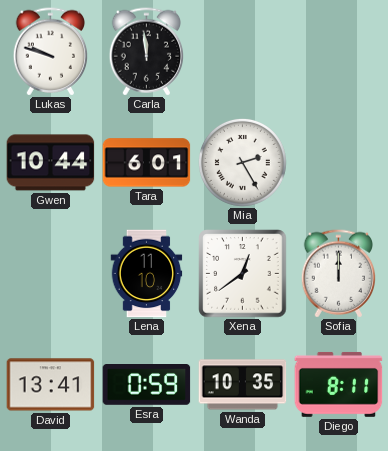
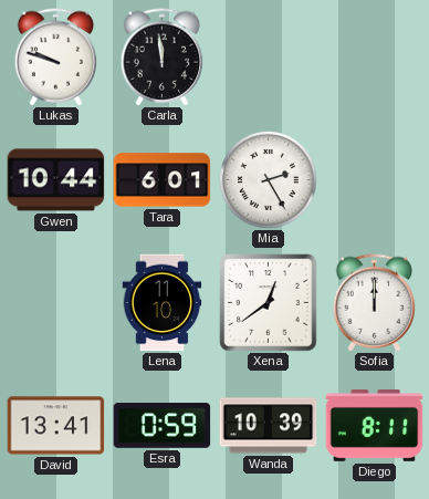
Wanda: 10:35 -> 10:39 (269, 426)
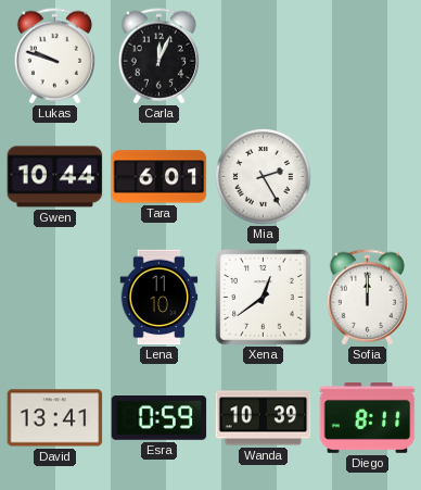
Carla: 11:59 -> 12:04 (158, 56)
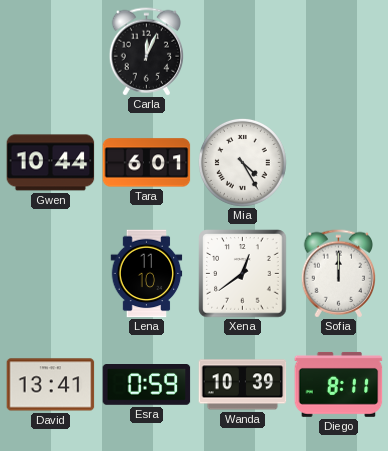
Lukas: 9:48 -> none (54, 56)
Mia: 2:25 -> 4:25 (242, 162)
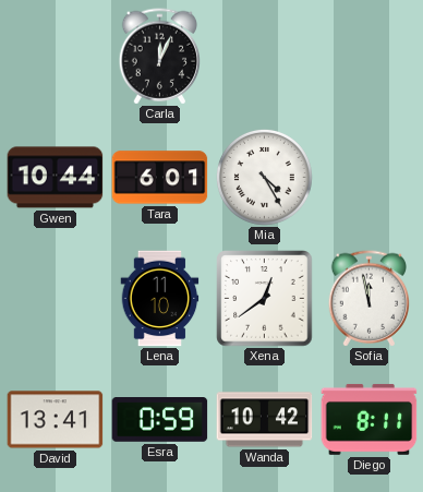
Sofia: 12:00 -> 11:58 (368, 299)
Wanda: 10:39 -> 10:42 (265, 420)
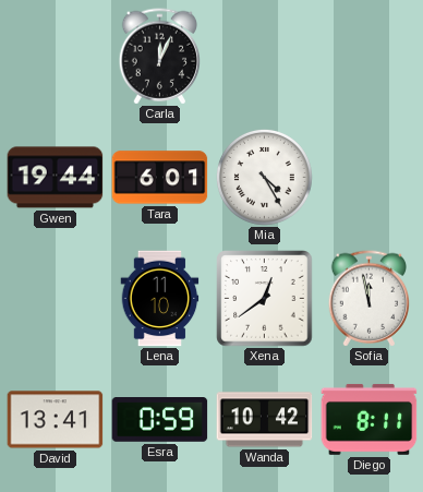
Gwen: 10:44 -> 19:44 (56, 178)
